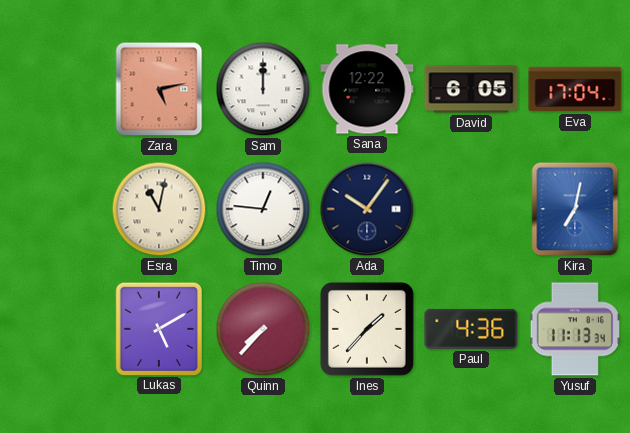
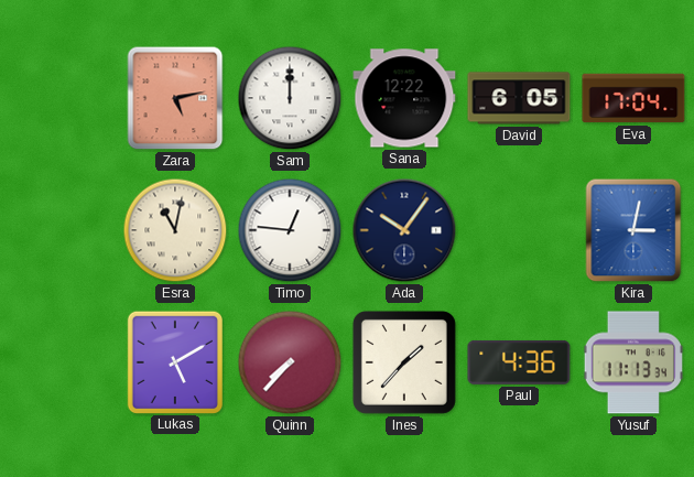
Kira: 7:02 -> 3:02 (633, 230)
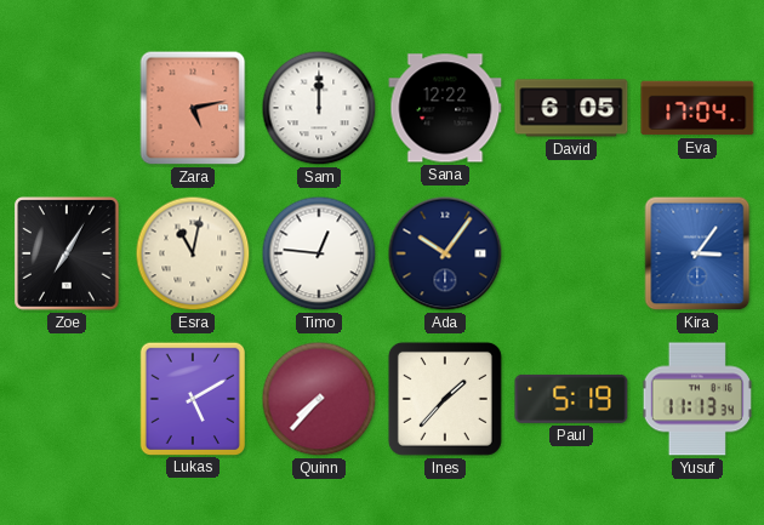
Zoe: none -> 7:05 (68, 253)
Kira: 3:02 -> 3:06 (697, 253)
Paul: 4:36 -> 5:19 (571, 399)
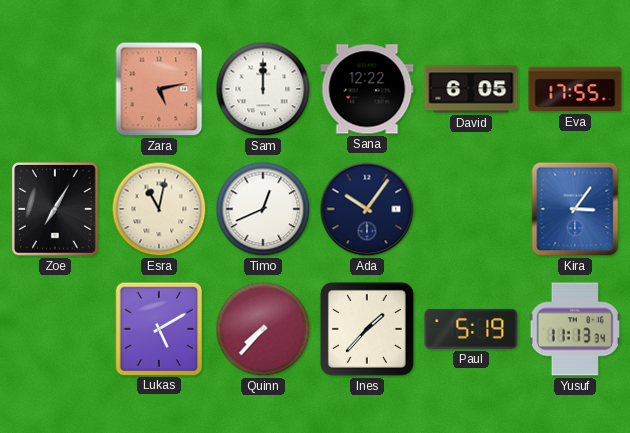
Eva: 17:04 -> 17:55 (575, 89)
Timo: 12:46 -> 12:41 (263, 209)
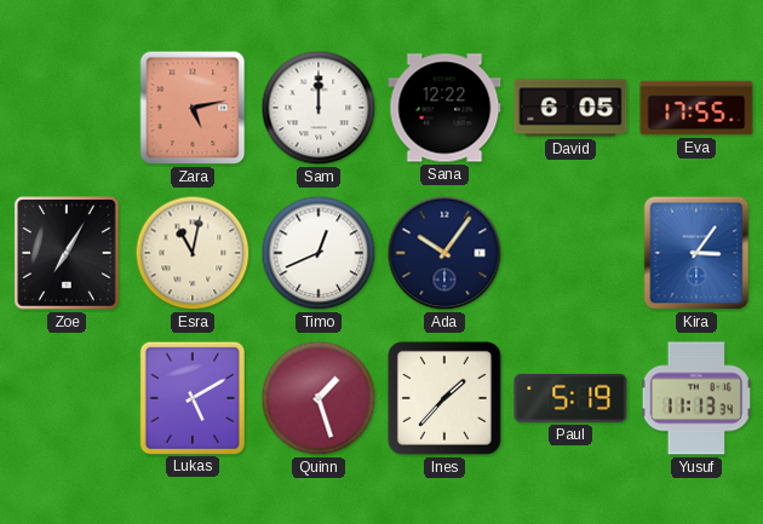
Quinn: 7:37 -> 1:27 (319, 398)
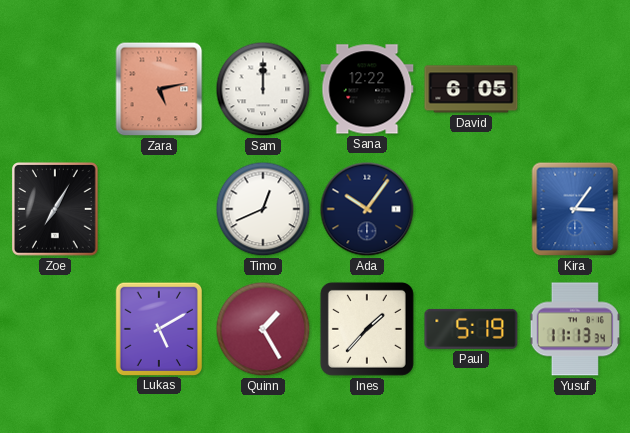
Eva: 17:55 -> none (696, 108)
Esra: 11:02 -> none (193, 253)
Quinn: 1:27 -> 1:25 (263, 329)
